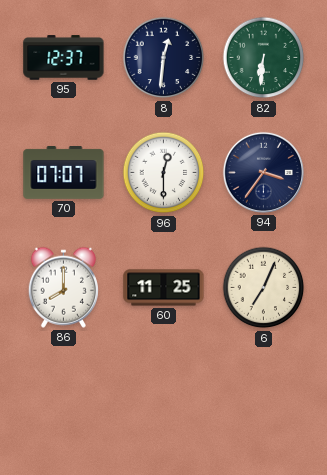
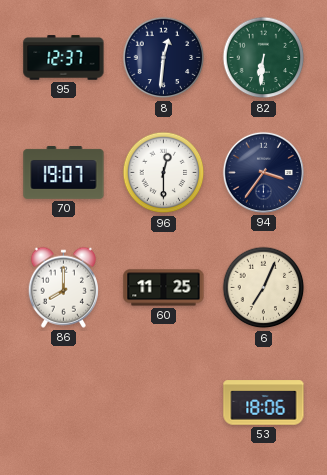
70: 07:07 -> 19:07 (64, 173)
53: none -> 18:06 (264, 403)
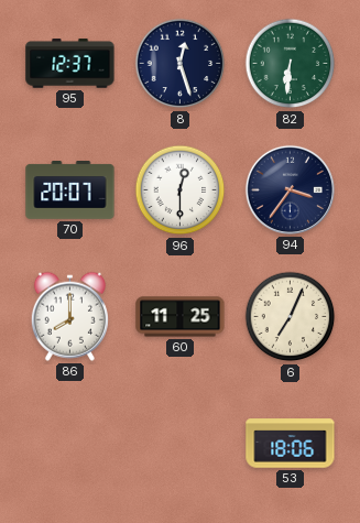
8: 12:31 -> 12:27 (181, 64)
70: 19:07 -> 20:07 (70, 190)
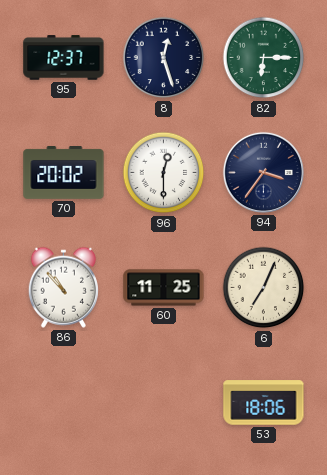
82: 6:31 -> 6:15 (264, 58)
70: 20:07 -> 20:02 (64, 173)
86: 8:00 -> 10:53 (63, 287)
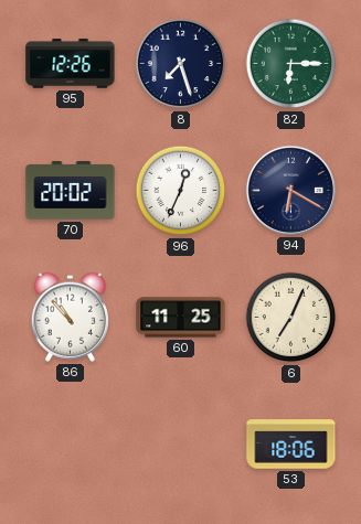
95: 12:37 -> 12:26 (71, 64)
8: 12:27 -> 7:27 (181, 64)
96: 12:30 -> 12:34 (181, 191)
94: 3:36 -> 6:20 (290, 190)
